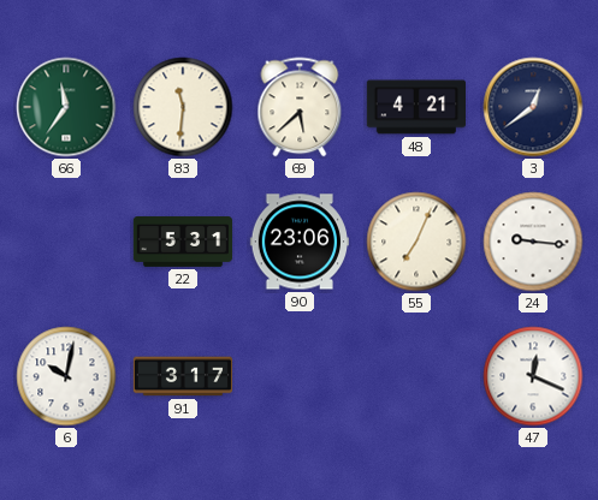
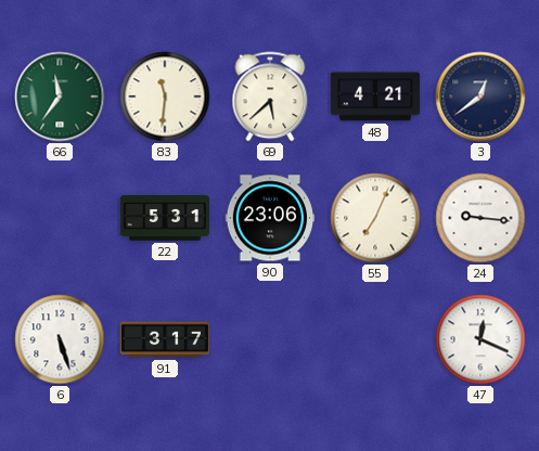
6: 10:02 -> 5:27 (60, 339)
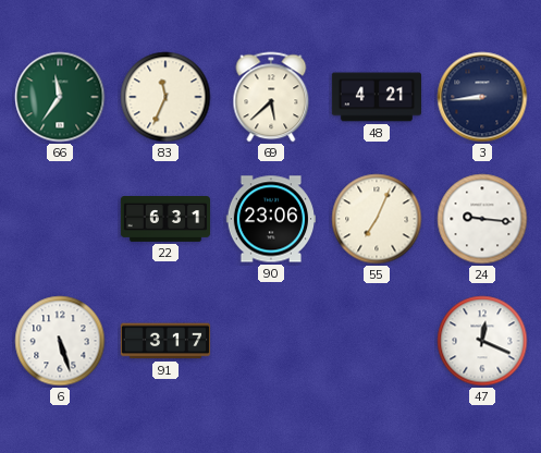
83: 11:31 -> 11:34 (165, 97)
3: 12:39 -> 8:44 (482, 97)
22: 5:31 -> 6:31 (165, 220)
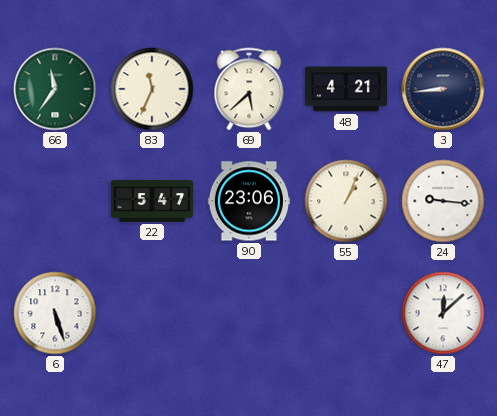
22: 6:31 -> 5:47 (152, 202)
55: 7:04 -> 1:04 (346, 201)
91: 3:17 -> none (165, 341)
47: 12:19 -> 12:08 (443, 313)
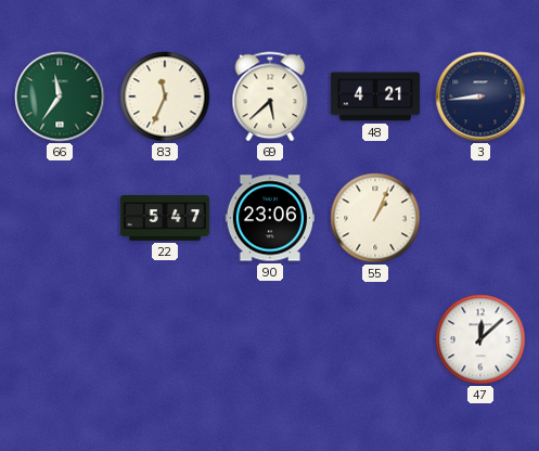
24: 9:16 -> none (443, 201)
6: 5:27 -> none (55, 313)
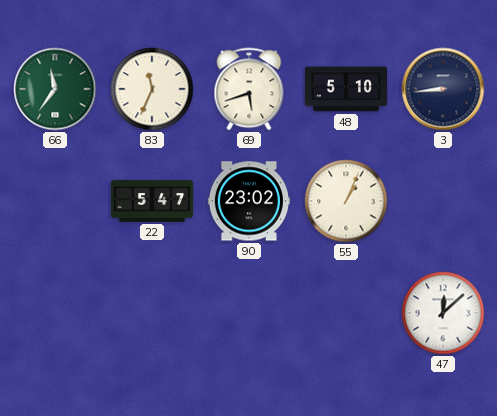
69: 5:38 -> 5:42 (249, 89)
48: 4:21 -> 5:10 (345, 89)
90: 23:06 -> 23:02 (248, 201)
